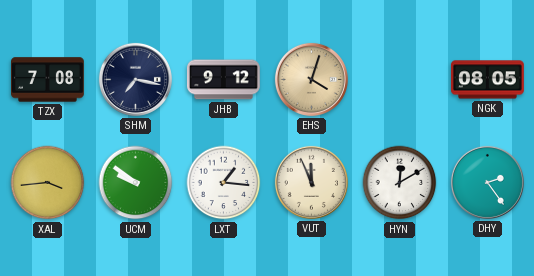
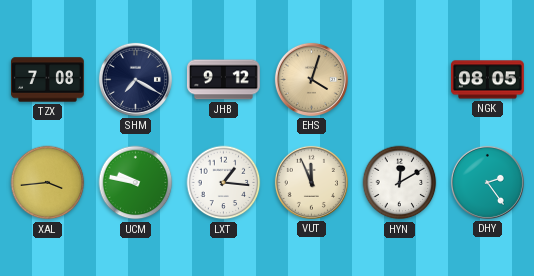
SHM: 7:17 -> 7:20 (135, 79)
UCM: 9:51 -> 9:47 (136, 183)
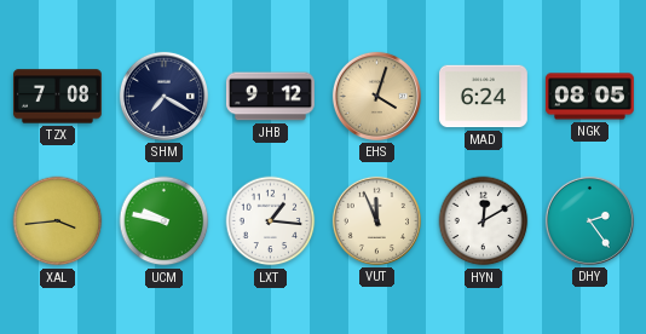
MAD: none -> 6:24 (484, 97)
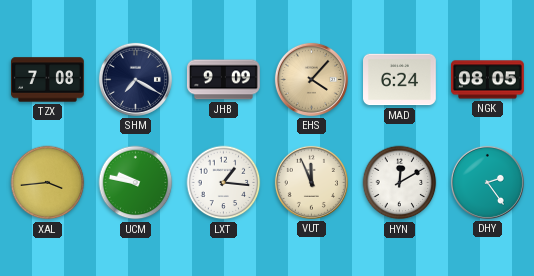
JHB: 9:12 -> 9:09 (223, 80)
EHS: 4:03 -> 4:07 (311, 79)
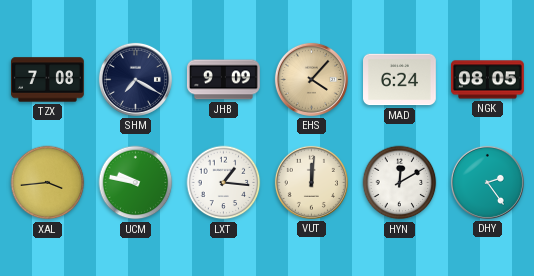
VUT: 11:56 -> 12:01 (311, 182)
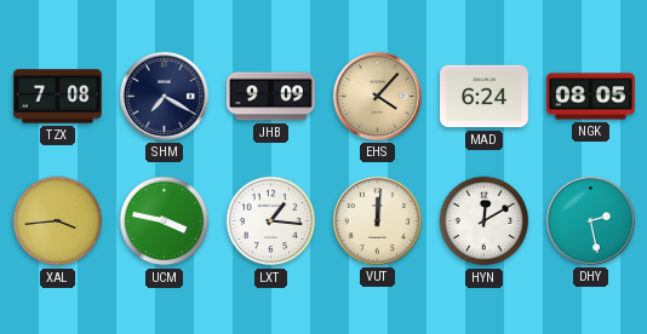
UCM: 9:47 -> 3:47 (165, 221)
DHY: 2:24 -> 2:28 (590, 220)
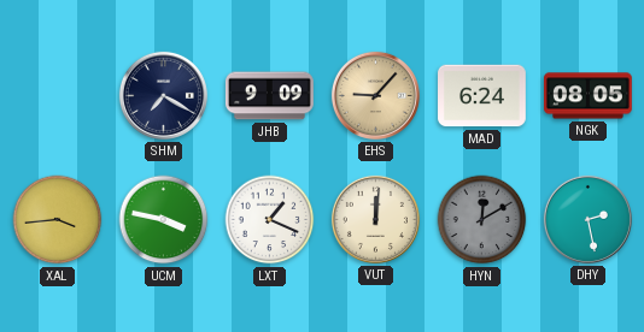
TZX: 7:08 -> none (58, 97)
EHS: 4:07 -> 9:07 (375, 95)
LXT: 1:16 -> 1:19 (270, 220)
HYN dial: white -> grey (482, 220)
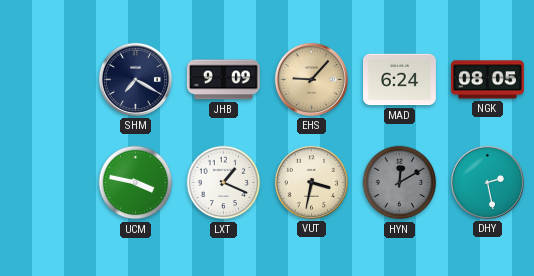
XAL: 3:44 -> none (58, 220)
VUT: 12:01 -> 3:32 (311, 182)
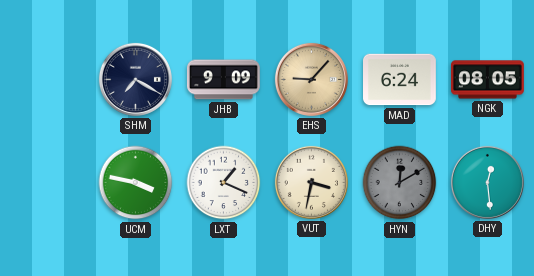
DHY: 2:28 -> 12:29 (487, 182)
